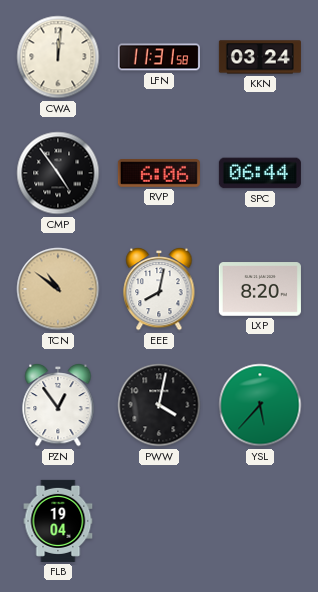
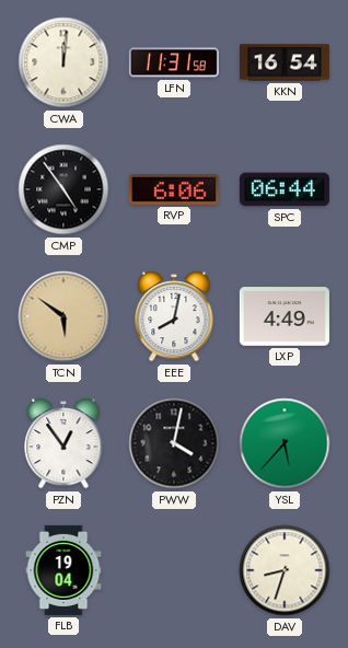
KKN: 03:24 -> 16:54 (285, 62)
TCN: 10:51 -> 5:51 (63, 316)
LXP: 8:20 -> 4:49 (285, 316)
DAV: none -> 8:33 (285, 570)
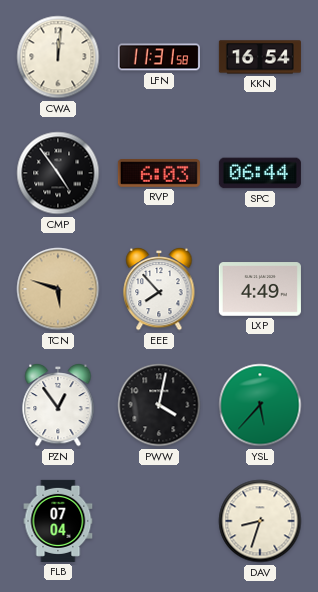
RVP: 6:06 -> 6:03 (159, 174)
TCN: 5:51 -> 5:48 (58, 289)
EEE: 8:02 -> 7:53 (159, 289)
FLB: 19:04 -> 07:04 (58, 521)
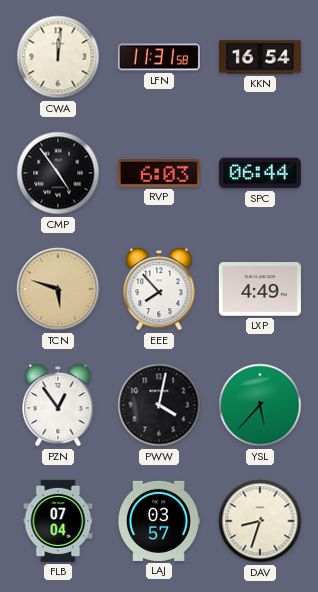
LAJ: none -> 03:57 (159, 521)
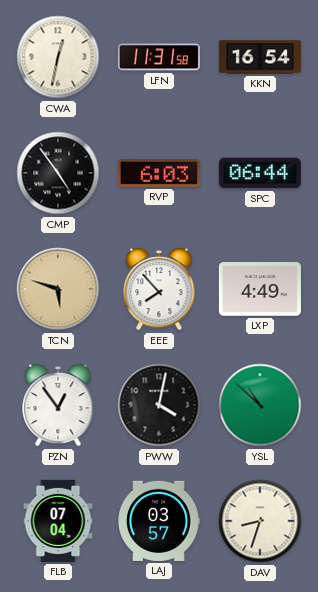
CWA: 12:01 -> 12:32 (58, 57)
YSL: 5:37 -> 10:52 (260, 405)
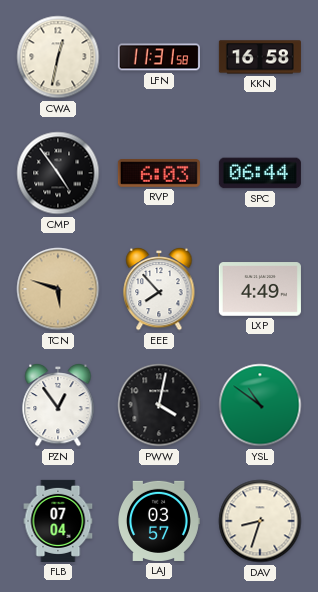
KKN: 16:54 -> 16:58 (260, 57)
YSL: 10:52 -> 10:51 (260, 405)
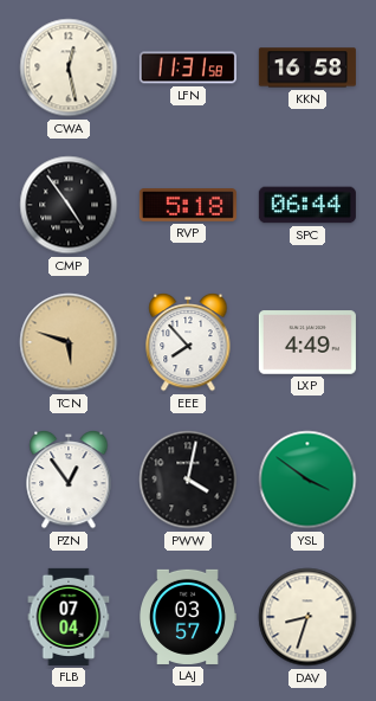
CWA: 12:32 -> 12:28 (69, 67)
RVP: 6:03 -> 5:18 (188, 206)
YSL: 10:51 -> 3:51 (307, 480)
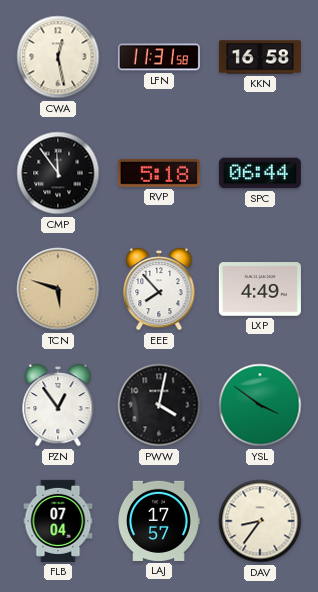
CMP: 4:54 -> 11:54 (58, 173)
LAJ: 03:57 -> 17:57 (159, 521)
DAV: 8:33 -> 8:36 (260, 521)
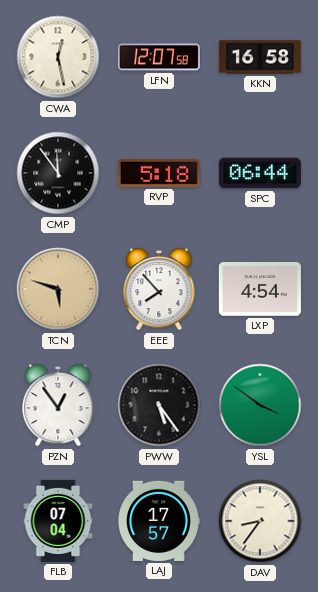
LFN: 11:31 -> 12:07 (159, 57)
LXP: 4:49 -> 4:54 (260, 289)
PWW: 4:02 -> 5:24 (159, 405)
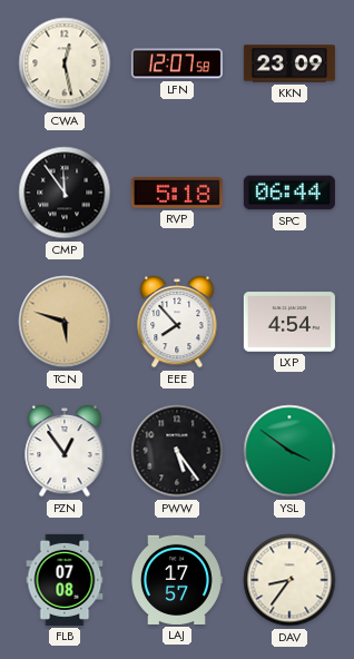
KKN: 16:58 -> 23:09 (289, 63)
FLB: 07:04 -> 07:08 (65, 580)
